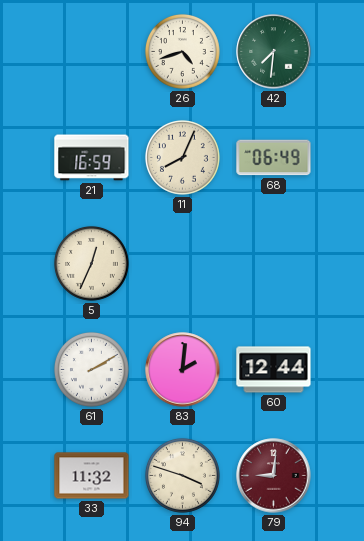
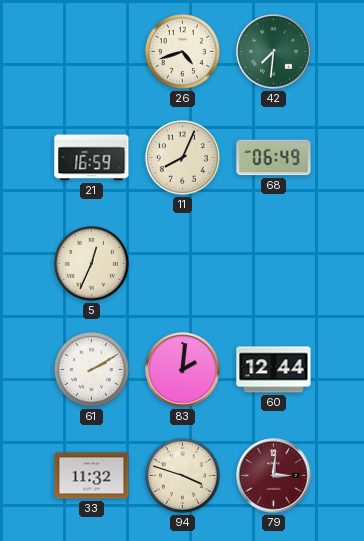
79: 9:01 -> 3:01 (274, 476)
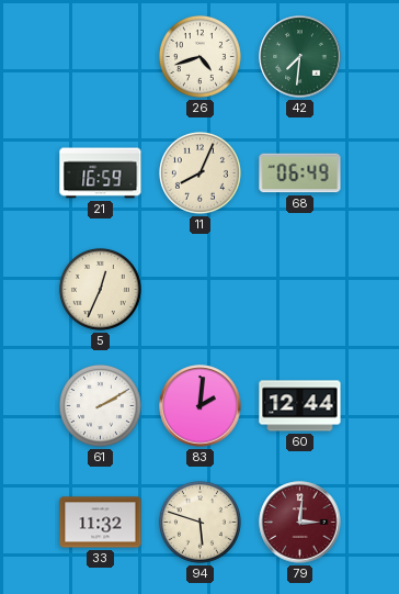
94: 3:48 -> 5:48 (200, 522)
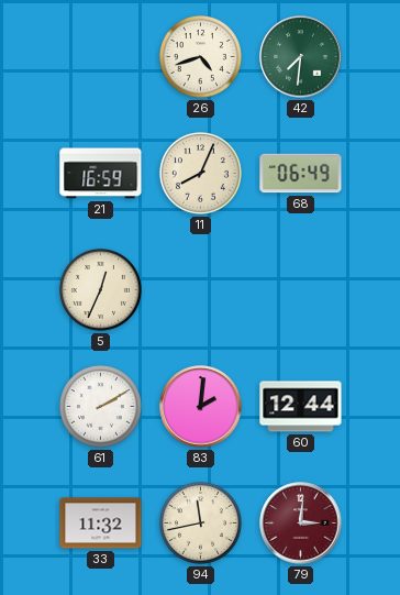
94: 5:48 -> 11:43 (200, 522)
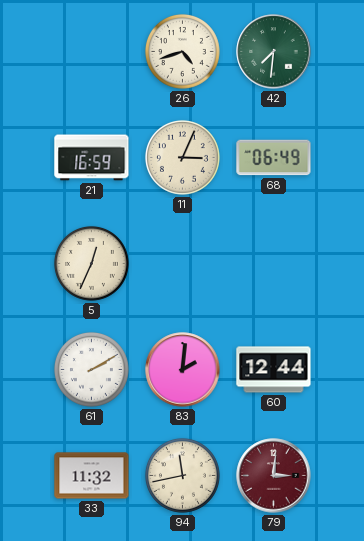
11: 8:04 -> 3:04 (182, 157)
